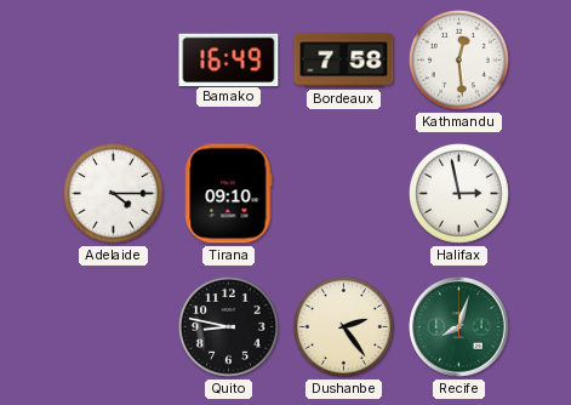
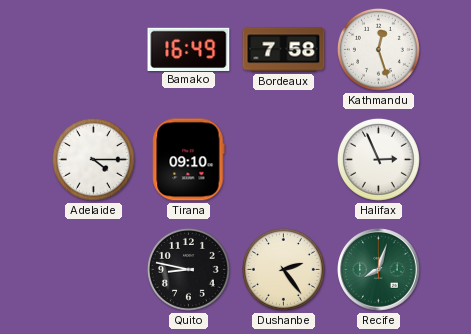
Kathmandu: 12:29 -> 12:27 (378, 49)
Halifax: 2:58 -> 2:56 (378, 159)
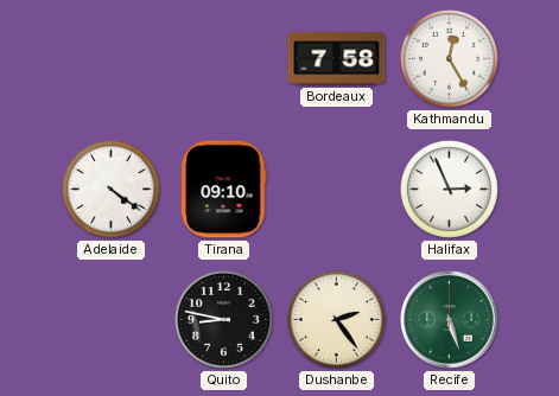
Bamako: 16:49 -> none (189, 49)
Kathmandu: 12:27 -> 12:25 (449, 58)
Adelaide: 4:15 -> 4:21 (110, 189)
Recife: 8:03 -> 5:27 (450, 320)
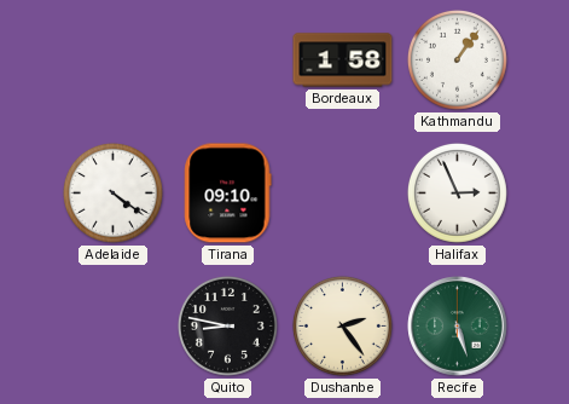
Bordeaux: 7:58 -> 1:58 (343, 60)
Kathmandu: 12:25 -> 1:06 (457, 59)
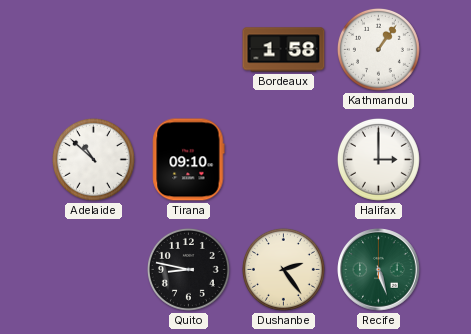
Adelaide: 4:21 -> 10:52 (93, 159)
Halifax: 2:56 -> 3:00 (378, 159)
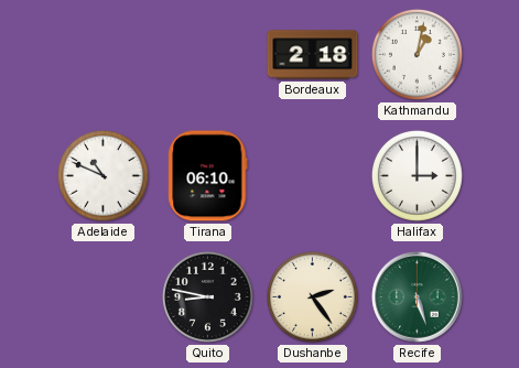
Bordeaux: 1:58 -> 2:18 (313, 55)
Kathmandu: 1:06 -> 1:02 (417, 54)
Adelaide: 10:52 -> 10:49 (102, 175)
Tirana: 09:10 -> 06:10 (208, 176)
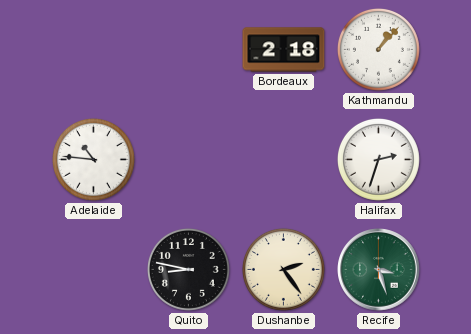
Kathmandu: 1:02 -> 1:07 (378, 49)
Adelaide: 10:49 -> 10:46 (93, 159)
Tirana: 06:10 -> none (208, 176)
Halifax: 3:00 -> 2:33 (378, 159)
Recife: 5:27 -> 3:27 (379, 270)
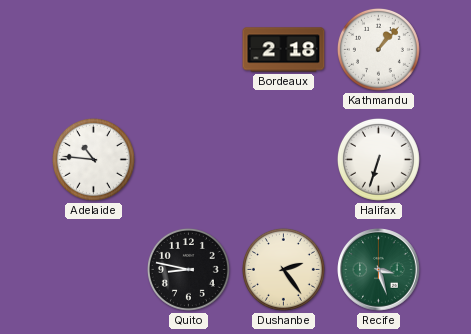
Halifax: 2:33 -> 6:33 (378, 159)
